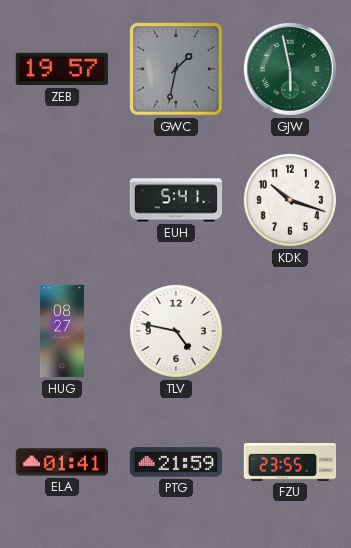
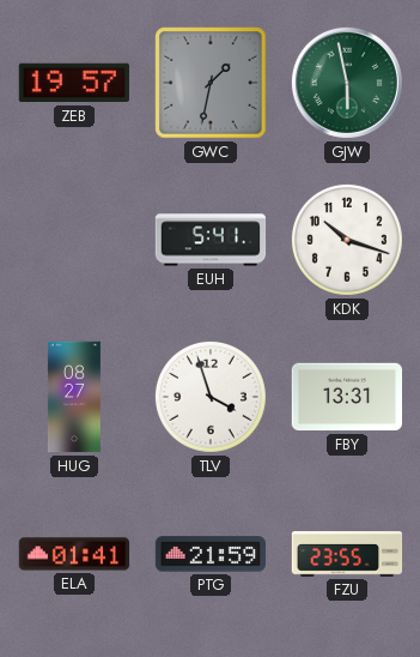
TLV: 4:47 -> 3:57 (211, 397)
FBY: none -> 13:31 (346, 397)
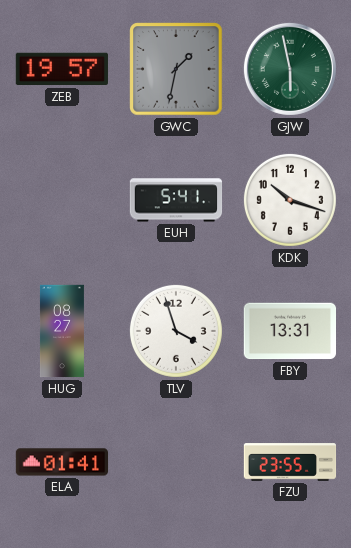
PTG: 21:59 -> none (209, 554)
